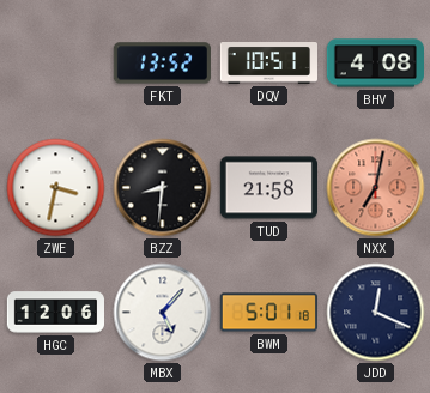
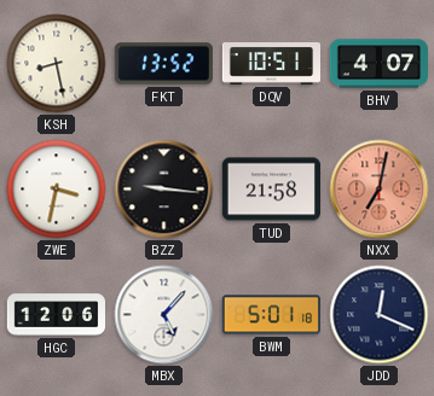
KSH: none -> 8:28 (57, 64)
BHV: 4:08 -> 4:07 (378, 64)
BZZ: 8:31 -> 9:16 (164, 190)
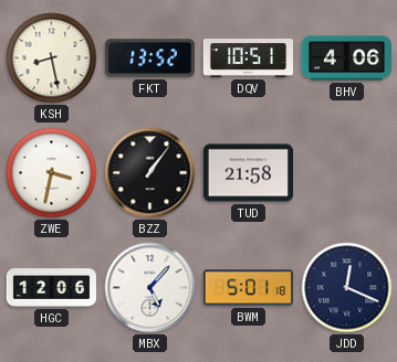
BHV: 4:07 -> 4:06 (346, 58)
BZZ: 9:16 -> 1:06 (150, 173)
NXX: 7:02 -> none (380, 190)
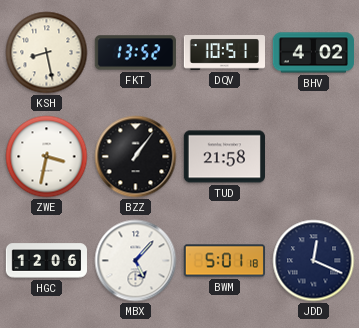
BHV: 4:06 -> 4:02 (313, 53)
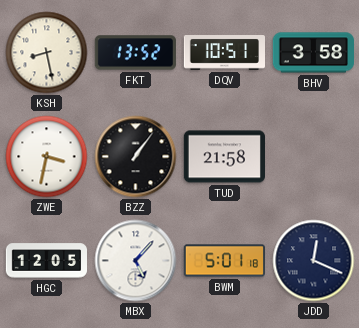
BHV: 4:02 -> 3:58 (313, 53)
HGC: 12:06 -> 12:05 (46, 261)
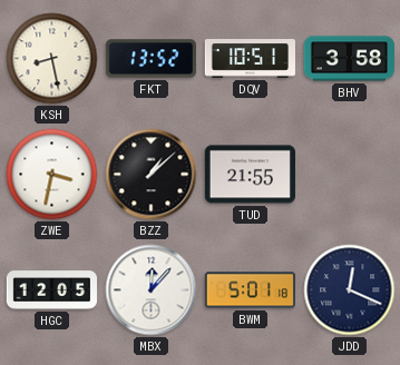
BZZ: 1:06 -> 1:08 (152, 175)
TUD: 21:58 -> 21:55 (250, 175)
MBX: 5:07 -> 12:07 (152, 290)
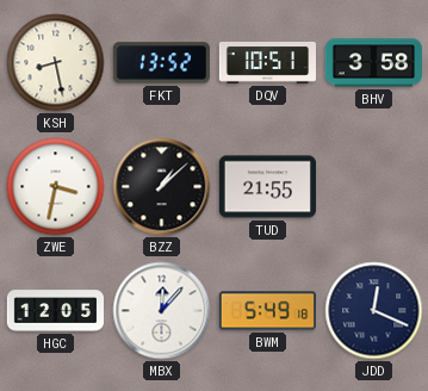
BWM: 5:01 -> 5:49 (267, 311)
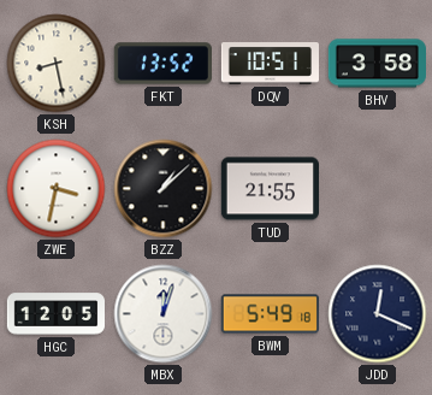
MBX: 12:07 -> 12:03 (164, 314)
